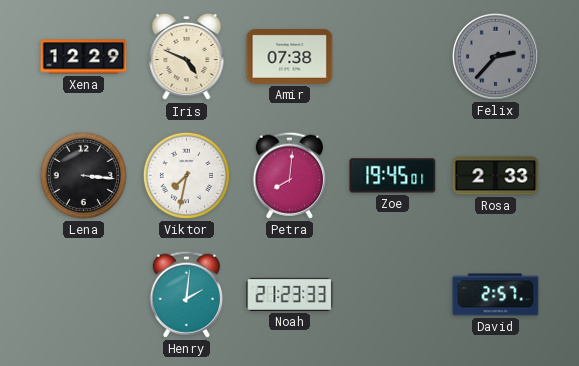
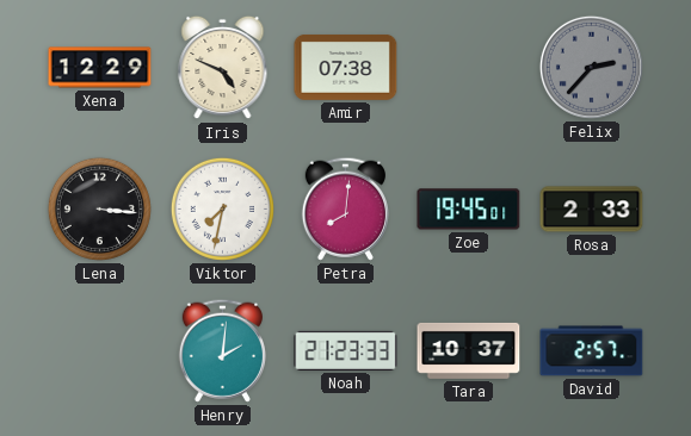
Tara: none -> 10:37 (469, 350)
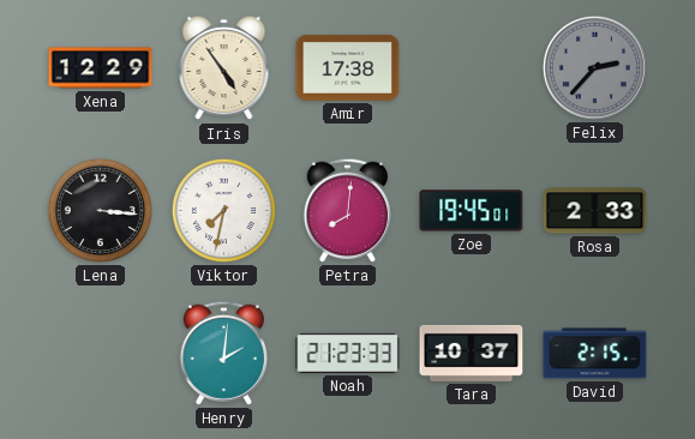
Iris: 4:49 -> 4:54 (224, 68)
Amir: 07:38 -> 17:38 (348, 67)
David: 2:57 -> 2:15 (595, 354)
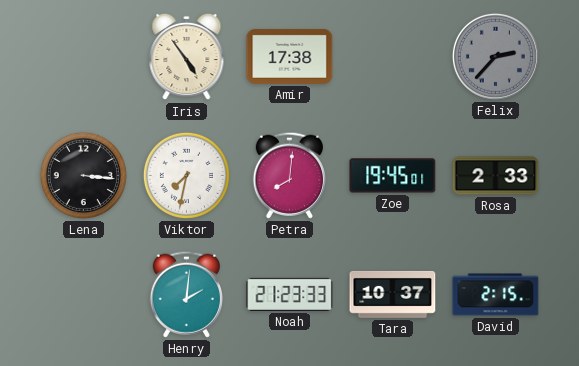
Xena: 12:29 -> none (101, 68)
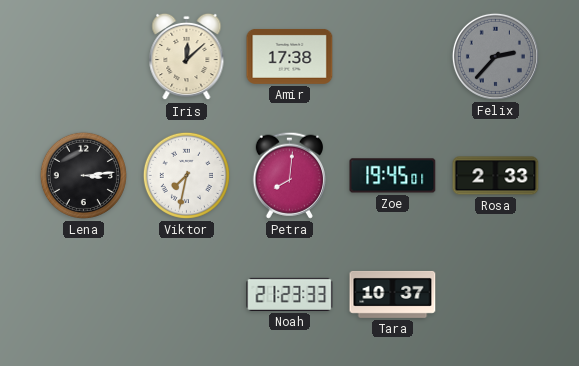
Iris: 4:54 -> 12:08 (187, 57)
Lena: 3:16 -> 3:14 (83, 175)
Henry: 2:01 -> none (186, 294)
David: 2:15 -> none (496, 295)
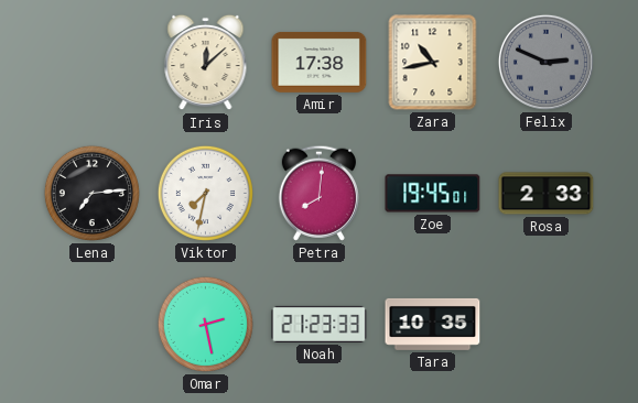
Zara: none -> 10:43 (433, 63)
Felix: 2:37 -> 2:49 (545, 62)
Lena: 3:14 -> 7:14 (91, 193)
Omar: none -> 2:28 (205, 324)
Tara: 10:37 -> 10:35 (433, 324)
